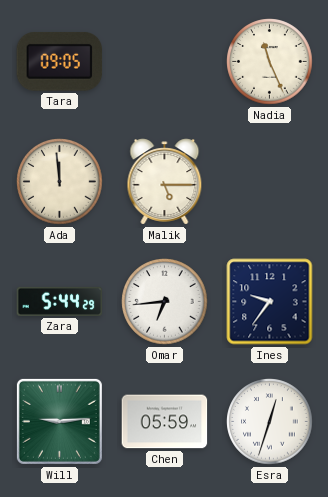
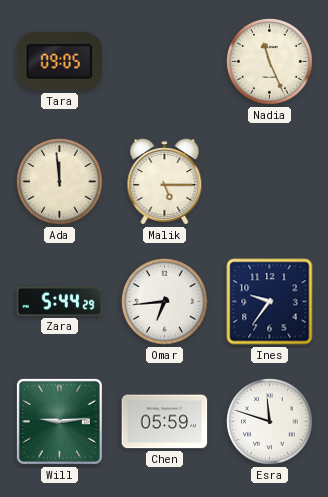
Esra: 12:33 -> 11:48 (270, 422)
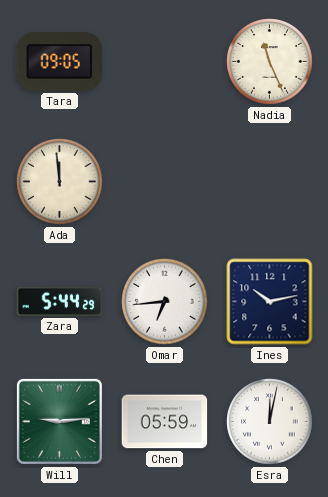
Malik: 5:15 -> none (165, 182)
Ines: 9:36 -> 10:13 (270, 302)
Esra: 11:48 -> 12:02 (270, 422)
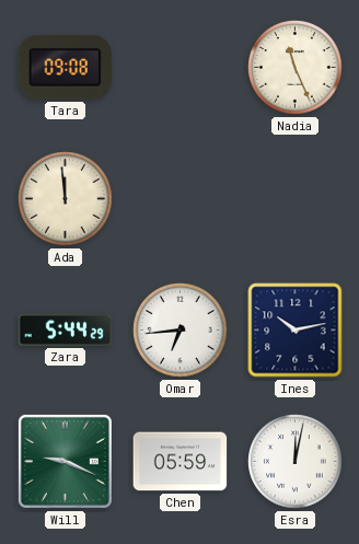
Tara: 09:05 -> 09:08 (66, 67)
Will: 9:14 -> 9:19 (65, 461)
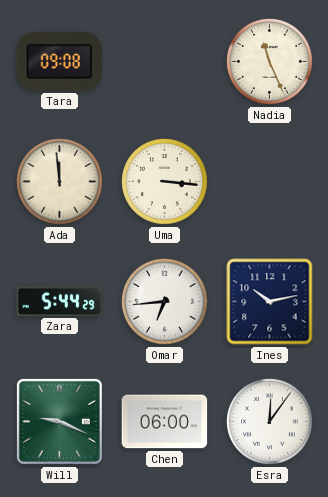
Uma: none -> 3:16 (165, 182)
Chen: 05:59 -> 06:00 (165, 422)
Esra: 12:02 -> 12:06 (270, 422)
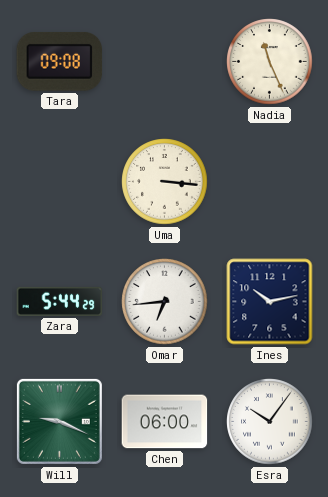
Ada: 11:59 -> none (60, 182)
Esra: 12:06 -> 10:06 (270, 422)
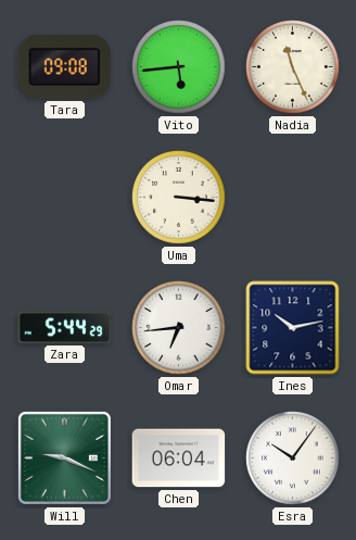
Vito: none -> 5:44 (179, 67)
Chen: 06:00 -> 06:04 (179, 459)
